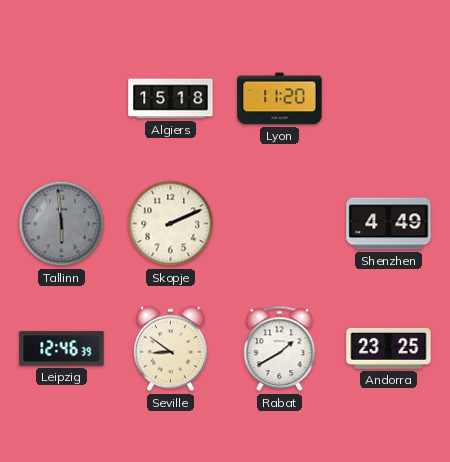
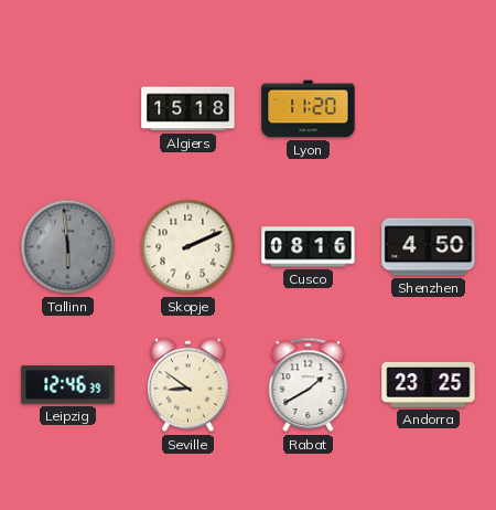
Cusco: none -> 08:16 (309, 247)
Shenzhen: 4:49 -> 4:50 (429, 247)
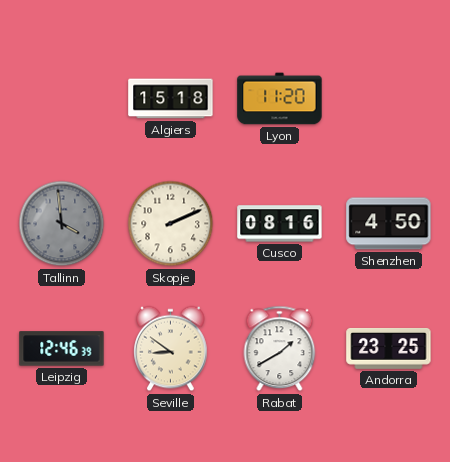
Tallinn: 5:59 -> 3:59 (62, 224)
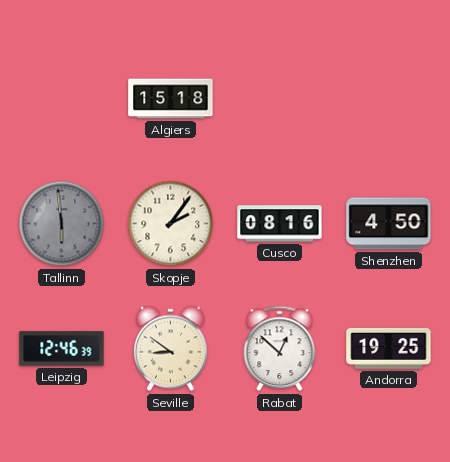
Lyon: 11:20 -> none (280, 99)
Tallinn: 3:59 -> 5:59 (62, 224)
Skopje: 2:11 -> 2:06 (171, 224)
Rabat: 1:40 -> 12:52 (280, 349)
Andorra: 23:25 -> 19:25 (389, 348)
